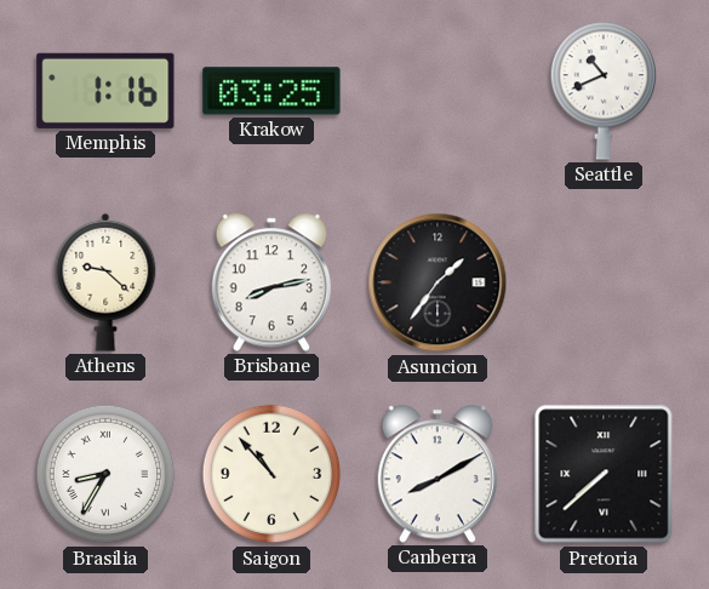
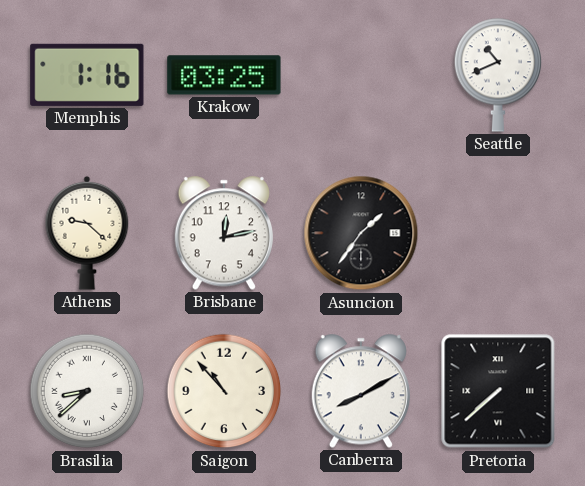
Brisbane: 8:13 -> 12:13 (224, 233)
Brasilia: 8:35 -> 8:38 (87, 391)
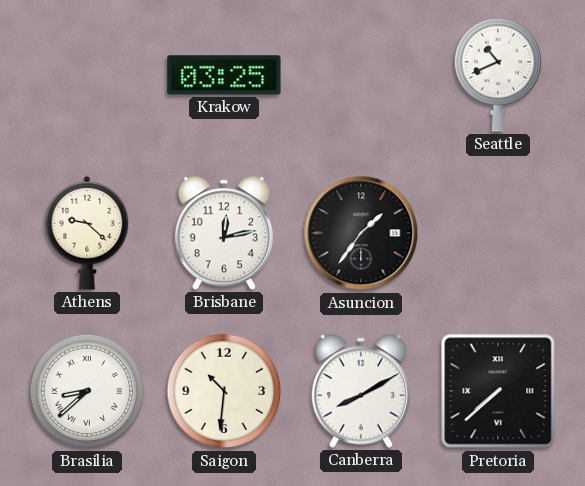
Memphis: 1:16 -> none (87, 75)
Saigon: 10:53 -> 10:31 (224, 391)
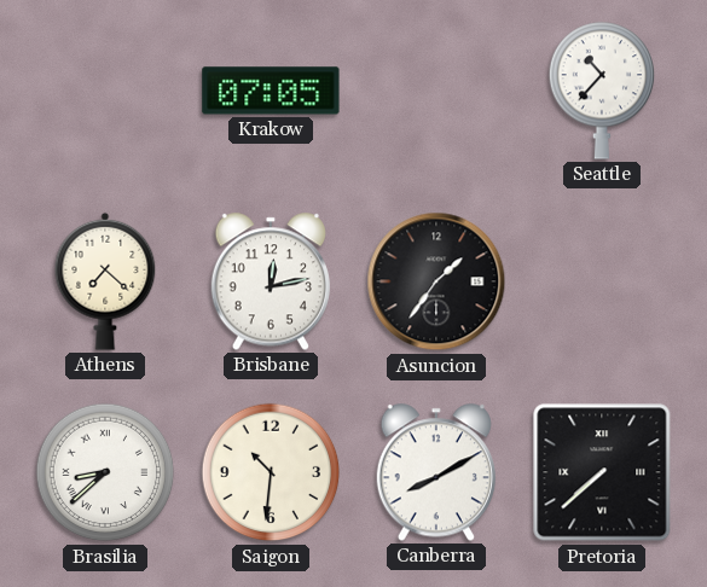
Krakow: 03:25 -> 07:05 (271, 91)
Seattle: 10:41 -> 10:37 (602, 91)
Athens: 9:22 -> 7:22 (105, 281)
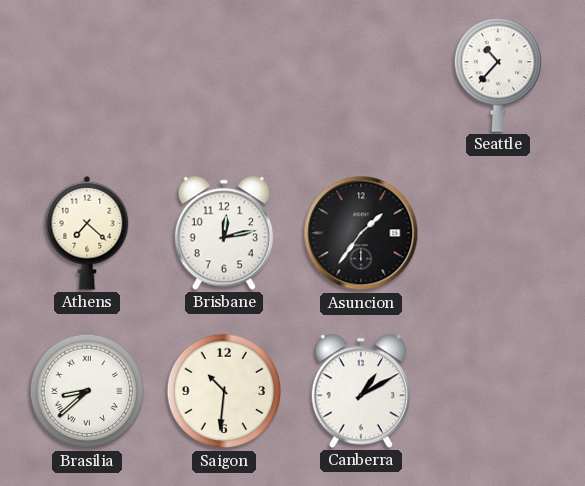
Krakow: 07:05 -> none (271, 91)
Canberra: 8:10 -> 1:10 (361, 391)
Pretoria: 7:38 -> none (602, 472)
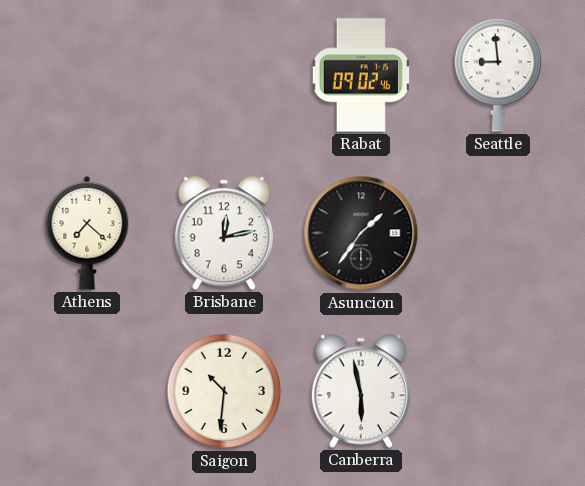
Rabat: none -> 09:02 (361, 75)
Seattle: 10:37 -> 8:59 (498, 75)
Brasilia: 8:38 -> none (87, 391)
Canberra: 1:10 -> 5:58 (361, 391)
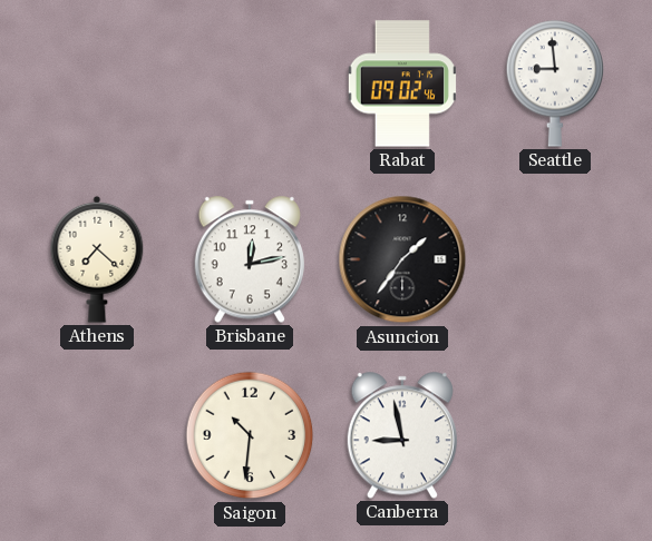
Canberra: 5:58 -> 8:58 (402, 435)
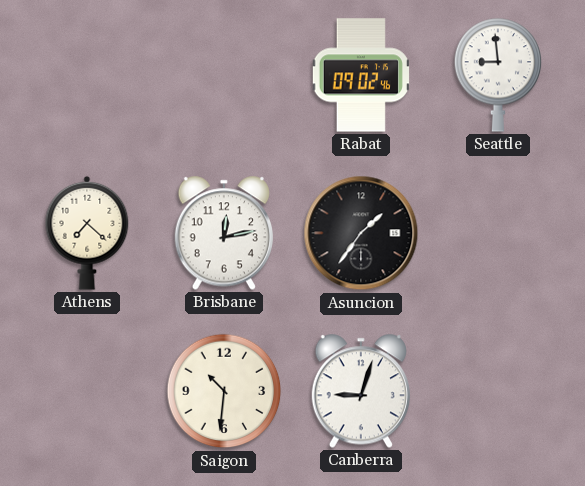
Canberra: 8:58 -> 9:03 (361, 391)
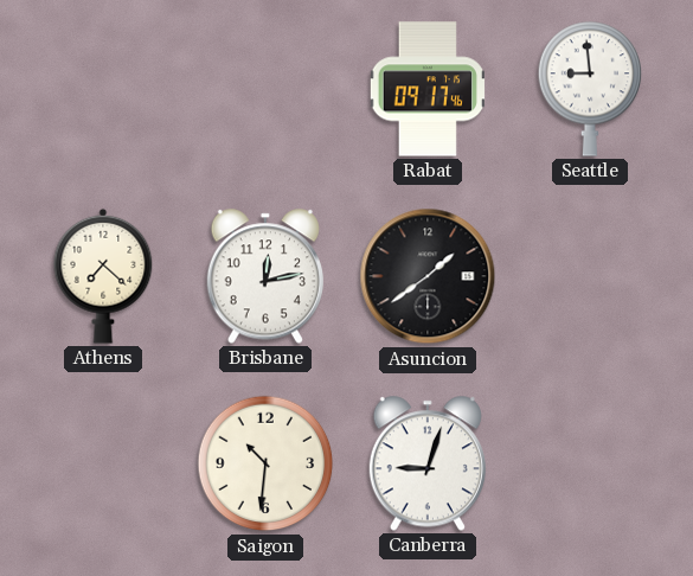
Rabat: 09:02 -> 09:17 (428, 89)
Asuncion: 1:36 -> 1:39 (428, 276)
